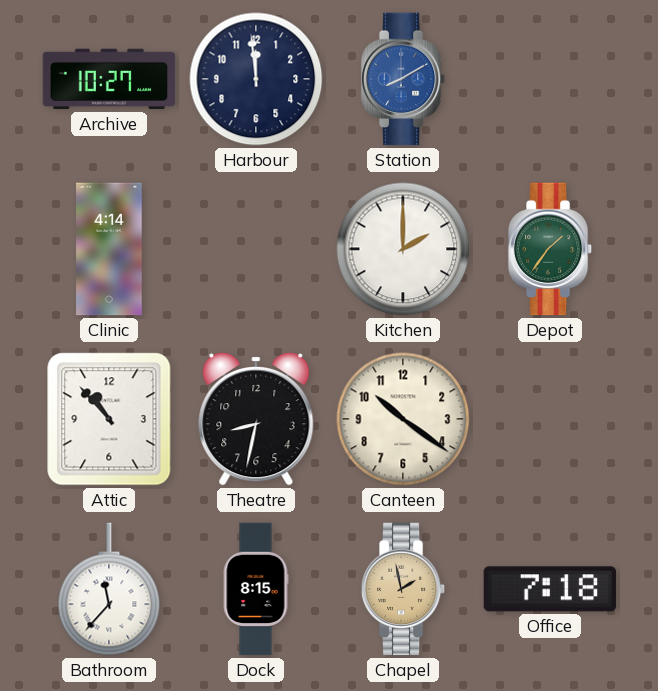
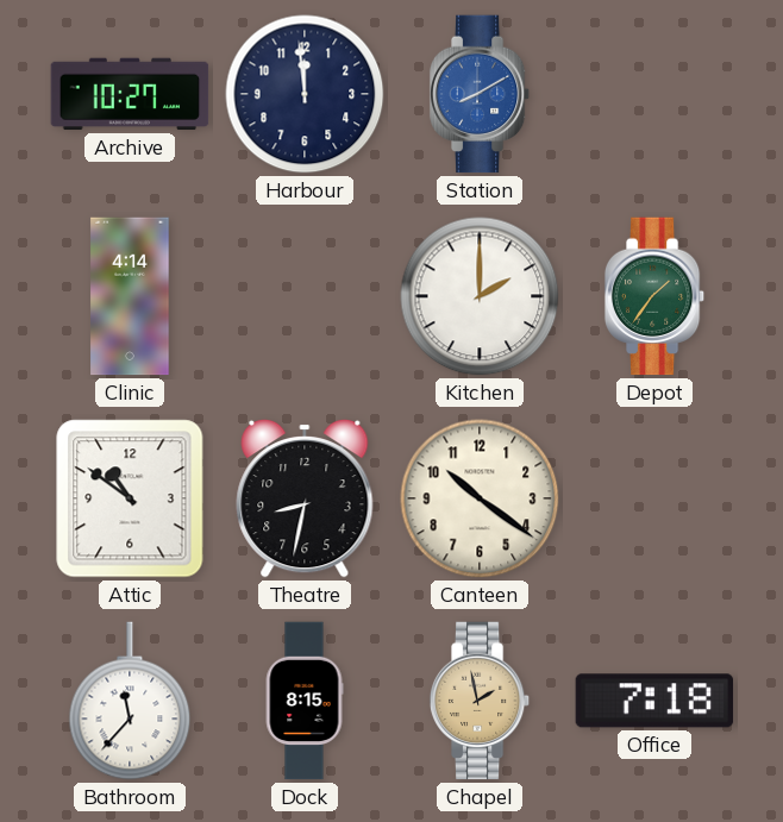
Attic: 10:53 -> 10:51 (130, 498)
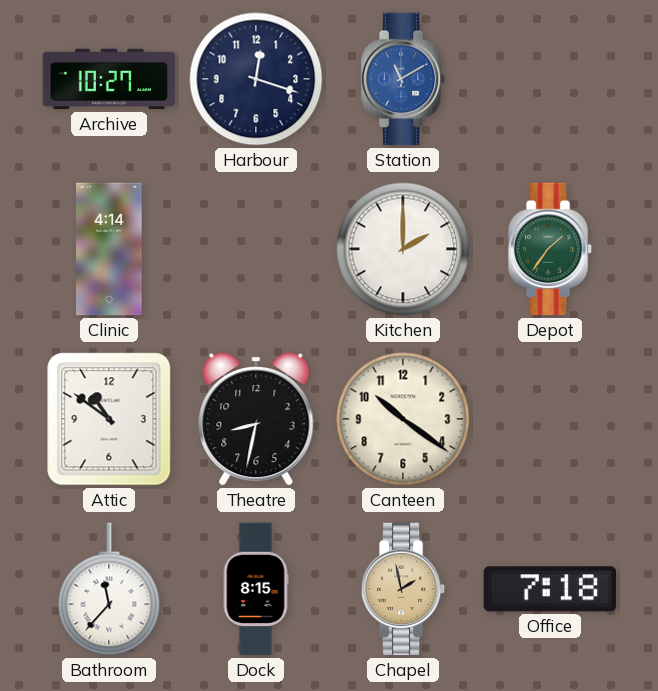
Harbour: 11:59 -> 12:18 (256, 79)
Station: 8:10 -> 11:10 (403, 79)
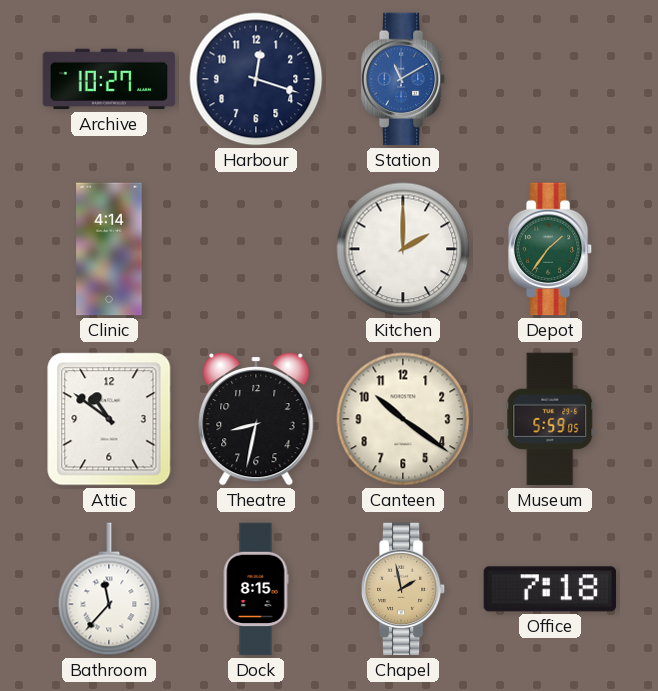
Museum: none -> 5:59 (550, 419)
